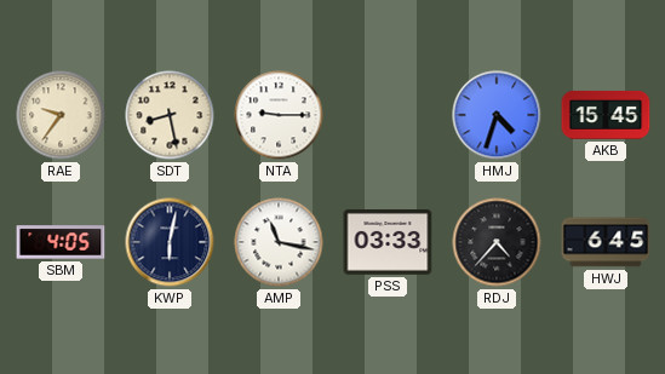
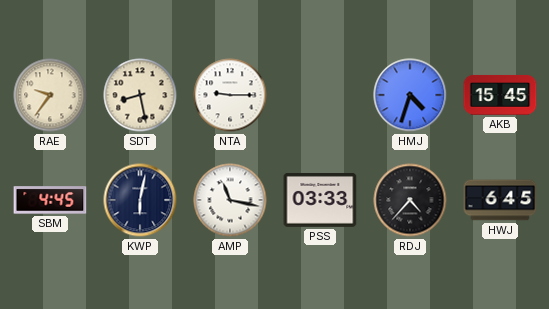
SBM: 4:05 -> 4:45 (50, 200)
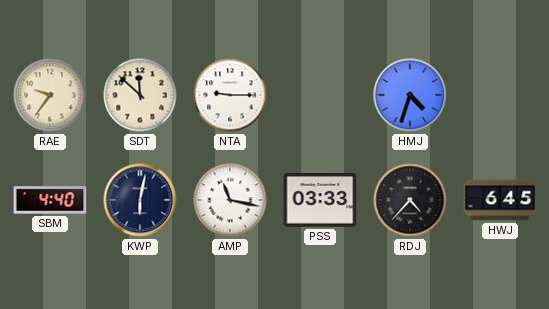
SDT: 8:28 -> 11:52 (140, 95)
AKB: 15:45 -> none (500, 95)
SBM: 4:45 -> 4:40 (50, 200)
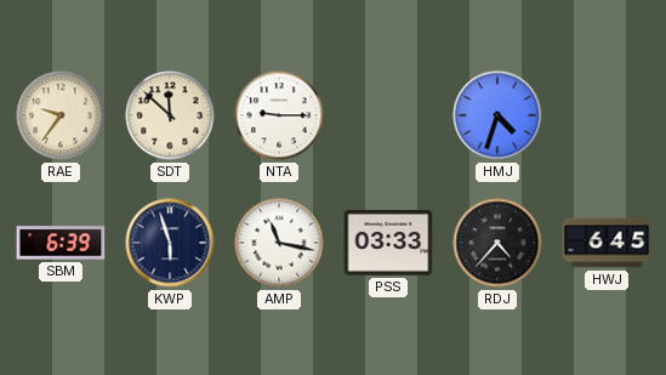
SBM: 4:40 -> 6:39 (61, 243)
KWP: 6:02 -> 5:57 (170, 243)
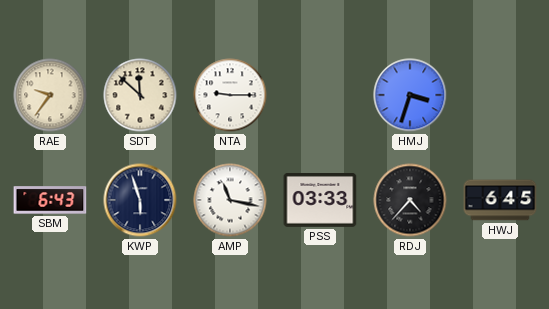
HMJ: 4:33 -> 3:33 (410, 95)
SBM: 6:39 -> 6:43 (50, 200)
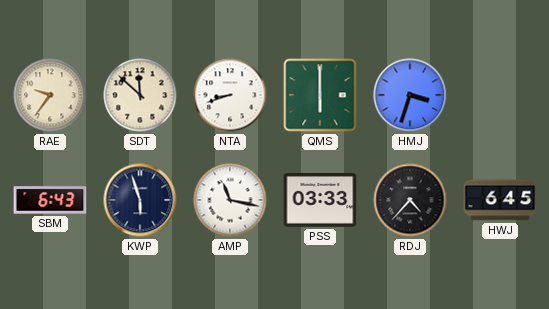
NTA: 9:15 -> 8:42 (230, 95)
QMS: none -> 6:00 (320, 95)
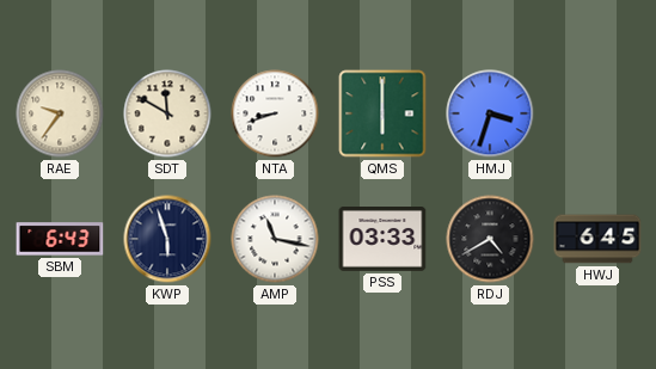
SDT: 11:52 -> 11:50 (167, 113)
RDJ: 4:37 -> 4:40 (490, 239)
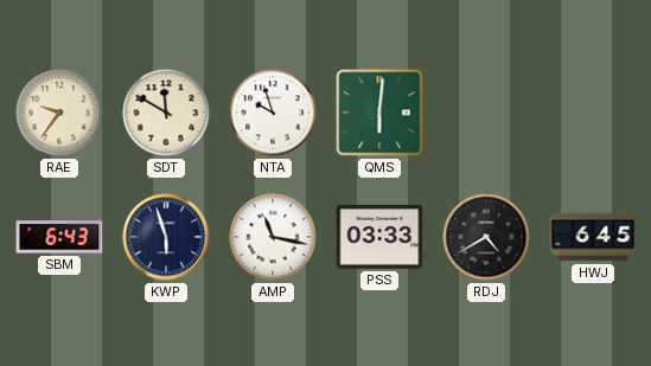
NTA: 8:42 -> 9:57 (273, 113)
QMS: 6:00 -> 6:01 (379, 113)
HMJ: 3:33 -> none (490, 113)
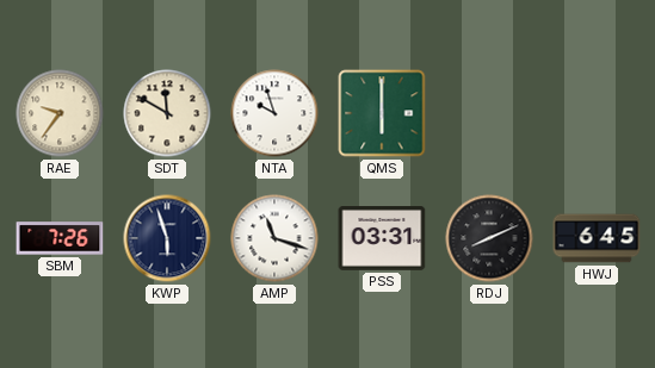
QMS: 6:01 -> 6:00 (382, 113)
SBM: 6:43 -> 7:26 (60, 238)
AMP: 11:17 -> 11:18 (274, 238)
PSS: 03:33 -> 03:31 (382, 239)
RDJ: 4:40 -> 8:11 (489, 238)
